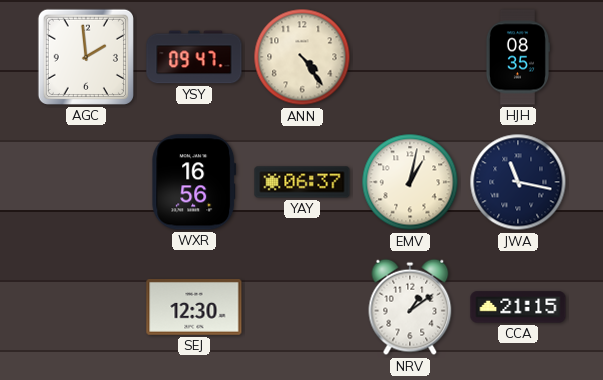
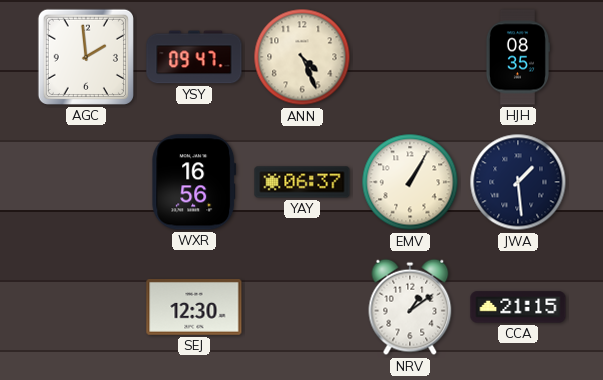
ANN: 4:24 -> 4:26 (302, 57)
EMV: 1:02 -> 1:05 (410, 182)
JWA: 11:17 -> 1:29 (518, 182)
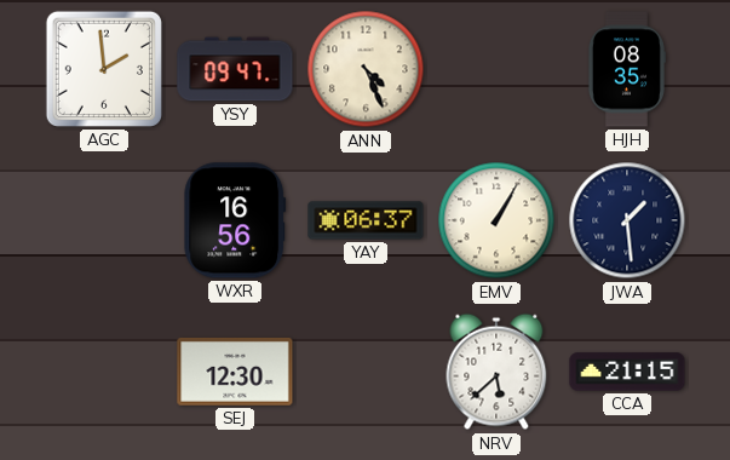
NRV: 1:09 -> 5:38 (496, 372)
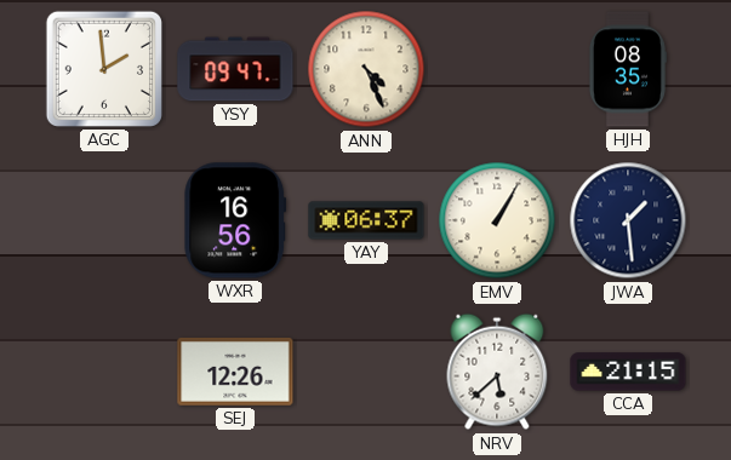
SEJ: 12:30 -> 12:26 (235, 372)
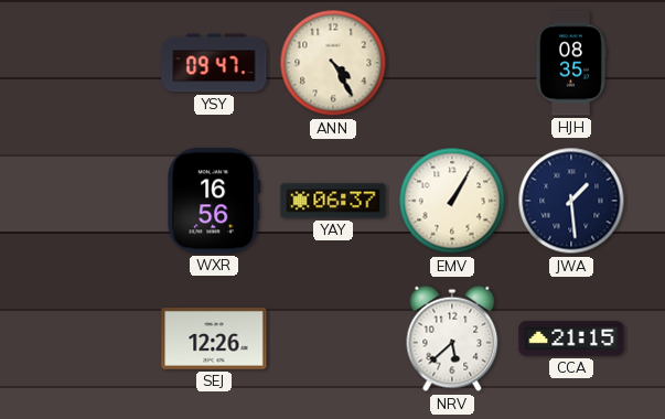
AGC: 1:59 -> none (104, 69)
ANN: 4:26 -> 4:25 (333, 63)
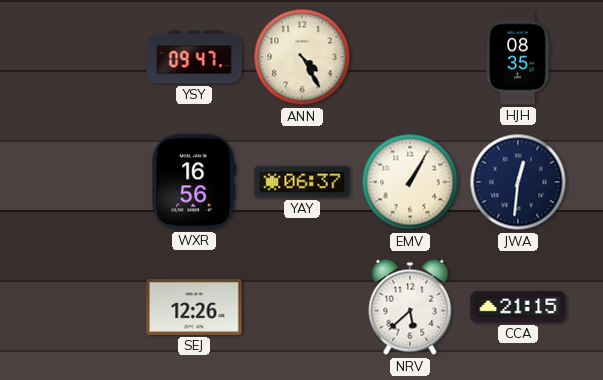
JWA: 1:29 -> 12:31 (518, 182)
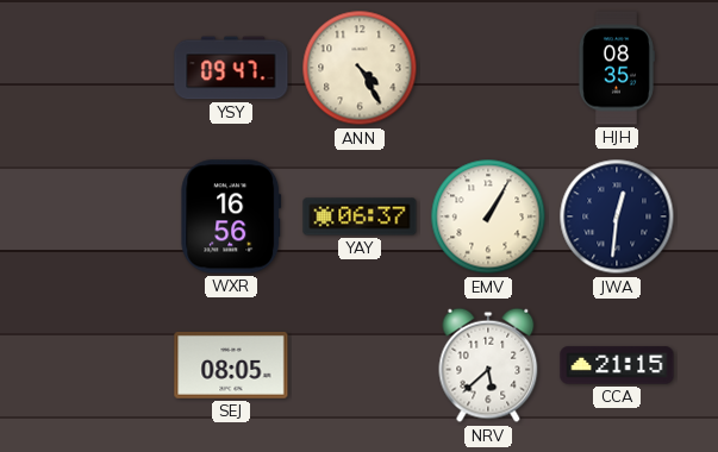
SEJ: 12:26 -> 08:05 (231, 365)
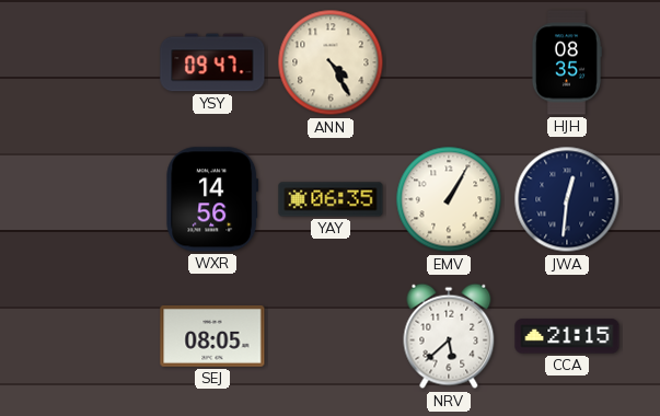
WXR: 16:56 -> 14:56 (212, 199)
YAY: 06:37 -> 06:35 (331, 199)
